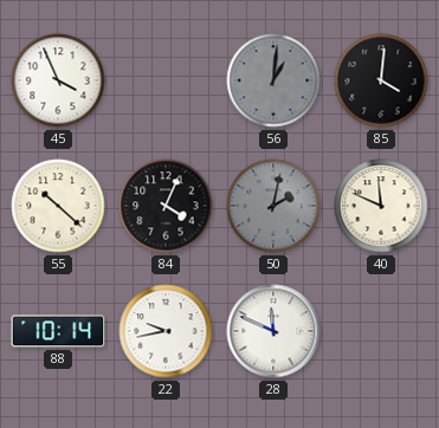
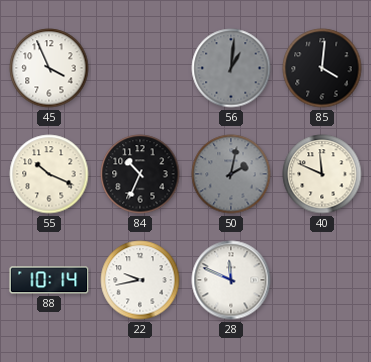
55: 10:22 -> 10:19 (49, 174)
84: 4:04 -> 10:34 (140, 174)
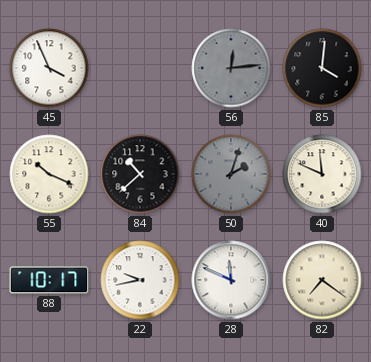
56: 1:01 -> 12:14 (231, 68)
84: 10:34 -> 10:38 (140, 174)
50: 2:02 -> 2:03 (231, 174)
88: 10:14 -> 10:17 (49, 280)
82: none -> 7:21 (322, 280)
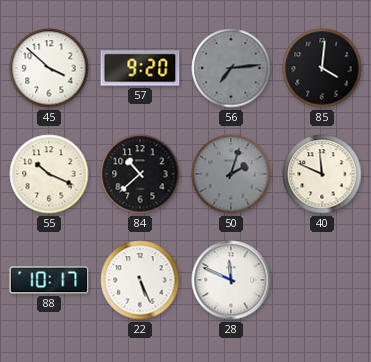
45: 3:56 -> 3:52 (49, 68)
57: none -> 9:20 (140, 68)
56: 12:14 -> 7:14 (231, 68)
22: 9:43 -> 5:26 (140, 280)
82: 7:21 -> none (322, 280)
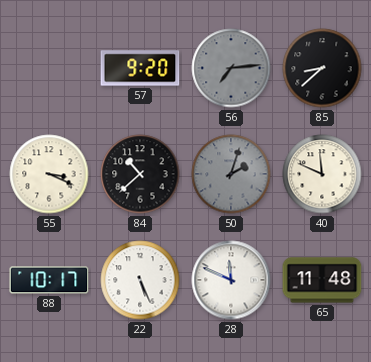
45: 3:52 -> none (49, 68)
85: 4:01 -> 8:38 (322, 68)
55: 10:19 -> 3:19 (49, 174)
65: none -> 11:48 (322, 280)
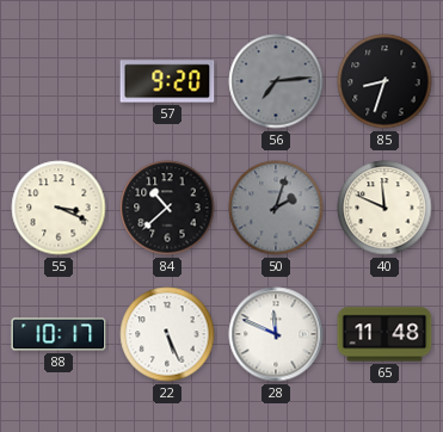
85: 8:38 -> 8:33 (384, 81)
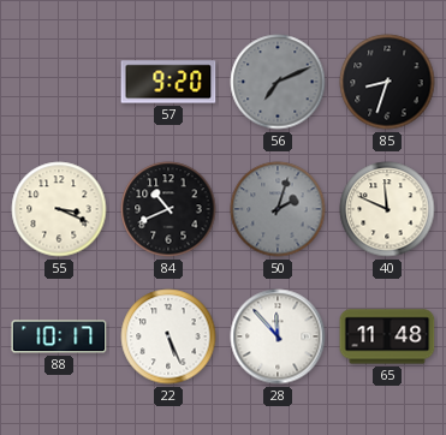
56: 7:14 -> 7:11 (278, 82)
84: 10:38 -> 10:41 (168, 209)
28: 11:49 -> 11:53 (278, 336)
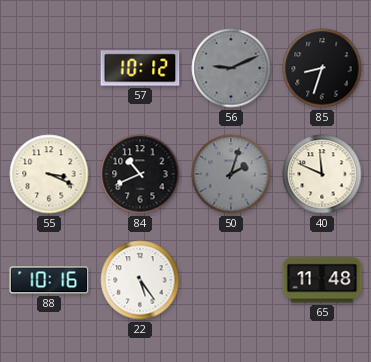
57: 9:20 -> 10:12 (140, 68)
56: 7:11 -> 9:11 (231, 68)
88: 10:17 -> 10:16 (49, 280)
22: 5:26 -> 5:24 (140, 280)
28: 11:53 -> none (278, 336)
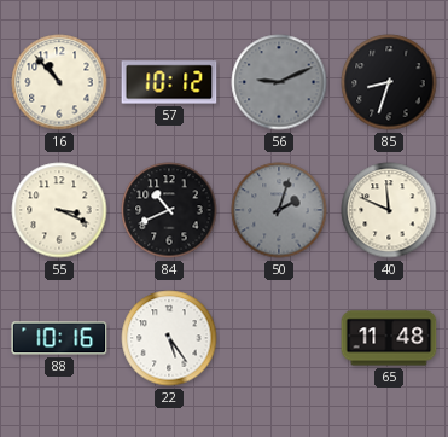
16: none -> 10:53 (59, 82)
